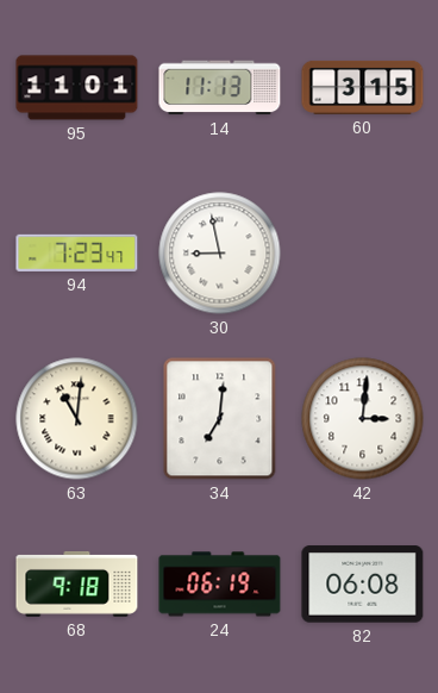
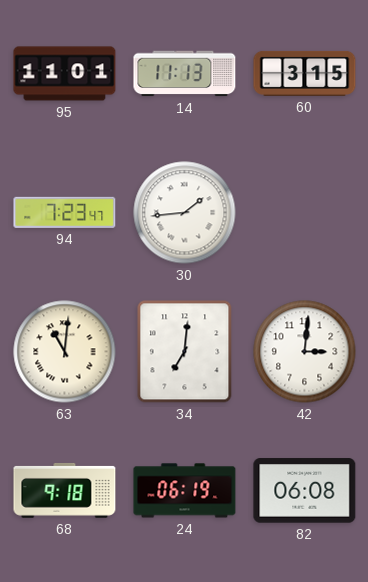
30: 8:58 -> 1:44 (185, 213)
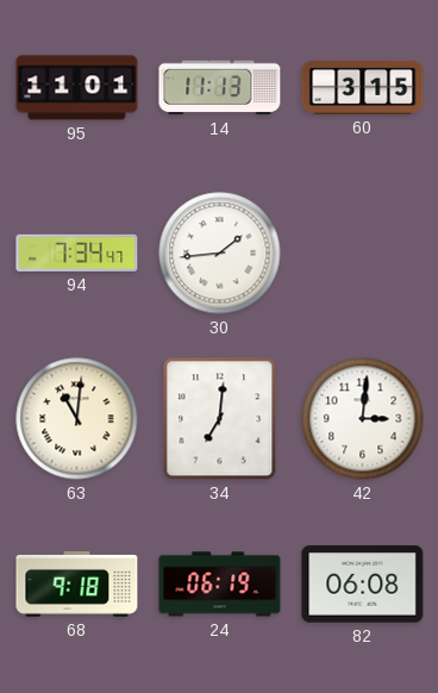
94: 7:23 -> 7:34 (77, 252)
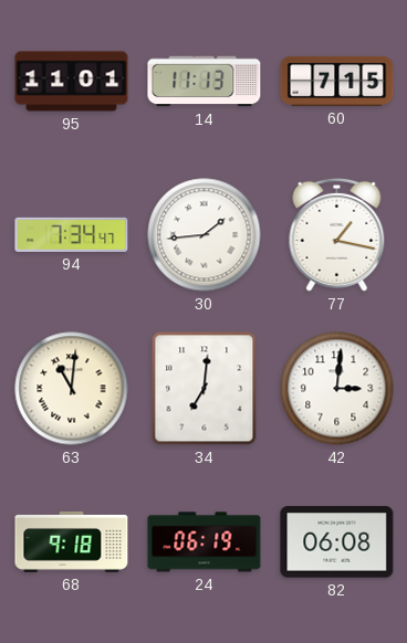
60: 3:15 -> 7:15 (337, 81)
77: none -> 1:17 (337, 234)
